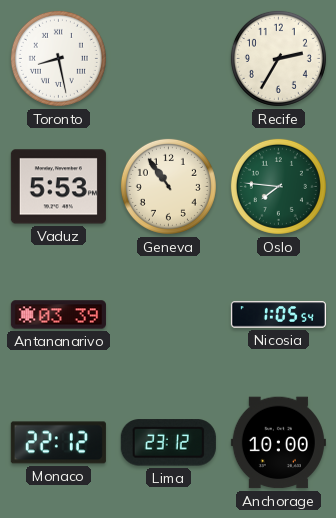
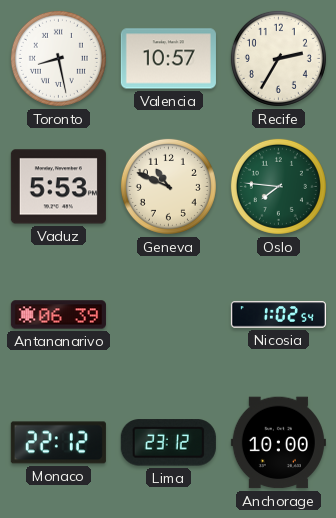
Valencia: none -> 10:57 (168, 59)
Geneva: 10:54 -> 10:49 (168, 186)
Antananarivo: 03:39 -> 06:39 (58, 315)
Nicosia: 1:05 -> 1:02 (278, 315)
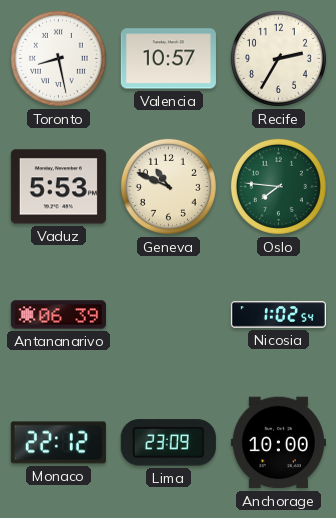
Lima: 23:12 -> 23:09 (168, 443)
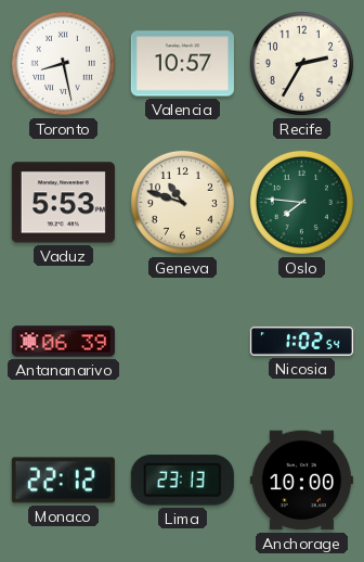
Geneva: 10:49 -> 10:48 (182, 202)
Lima: 23:09 -> 23:13 (182, 481)
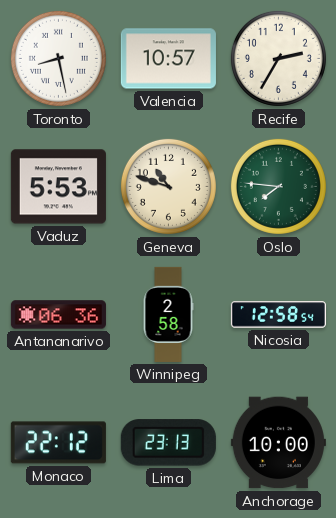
Antananarivo: 06:39 -> 06:36 (58, 315)
Winnipeg: none -> 2:58 (168, 314)
Nicosia: 1:02 -> 12:58 (278, 315)
